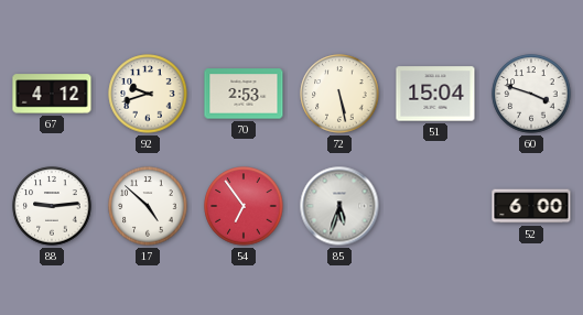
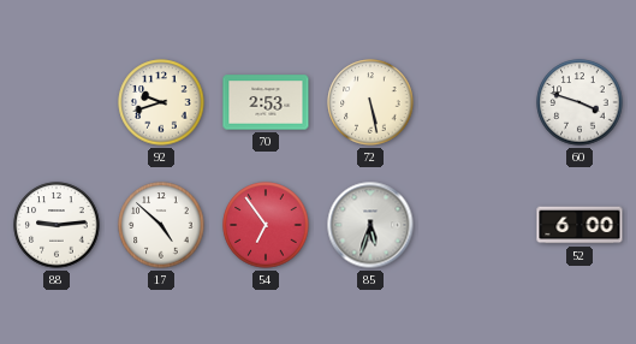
67: 4:12 -> none (52, 94)
51: 15:04 -> none (435, 94)
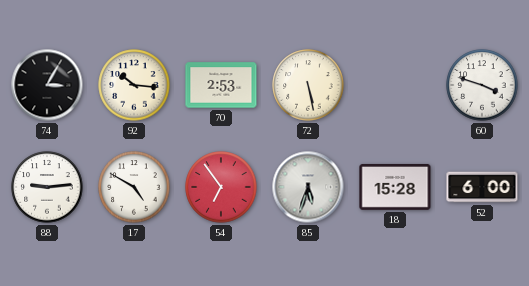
74: none -> 3:05 (47, 85)
92: 9:42 -> 10:16 (134, 85)
17: 4:52 -> 4:50 (134, 187)
18: none -> 15:28 (395, 187)
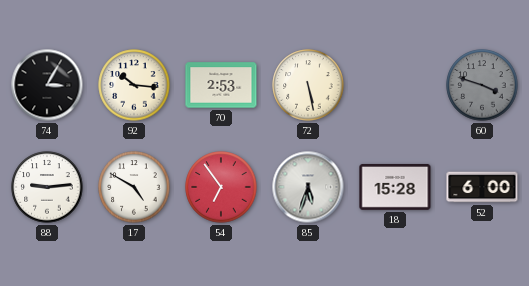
60 dial: white -> grey (482, 85)
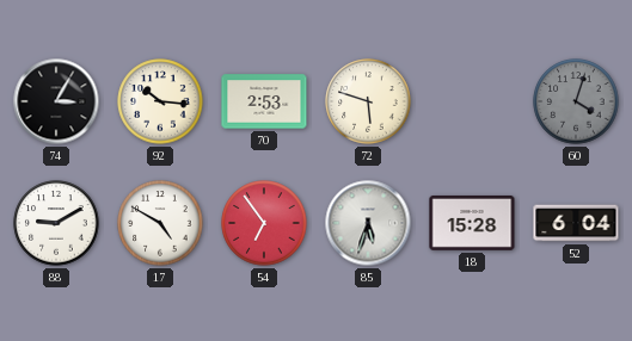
72: 5:28 -> 5:48 (368, 101)
60: 3:48 -> 4:03 (576, 101)
88: 9:14 -> 9:10 (56, 223)
52: 6:00 -> 6:04 (576, 223)
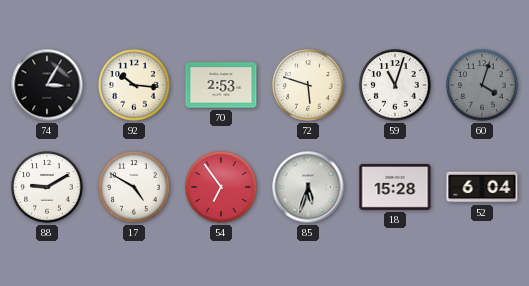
59: none -> 11:03 (395, 85)
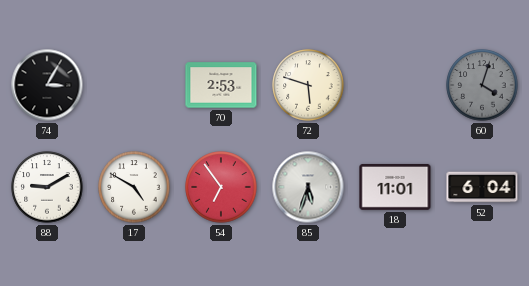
92: 10:16 -> none (134, 85)
59: 11:03 -> none (395, 85)
18: 15:28 -> 11:01 (395, 187)
